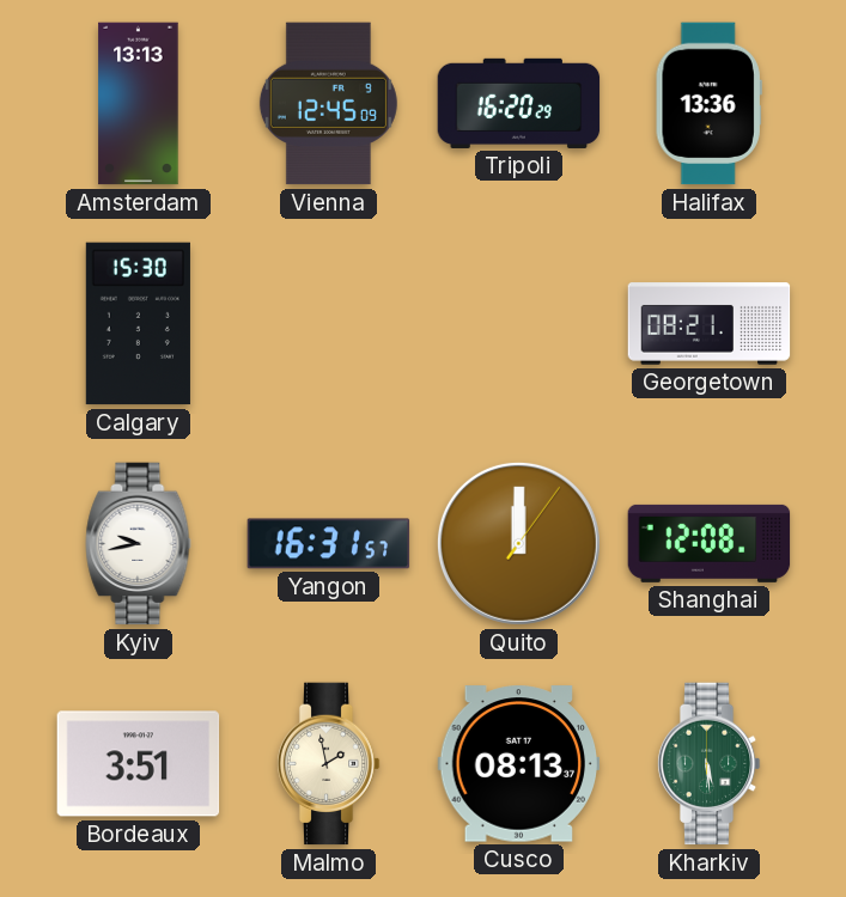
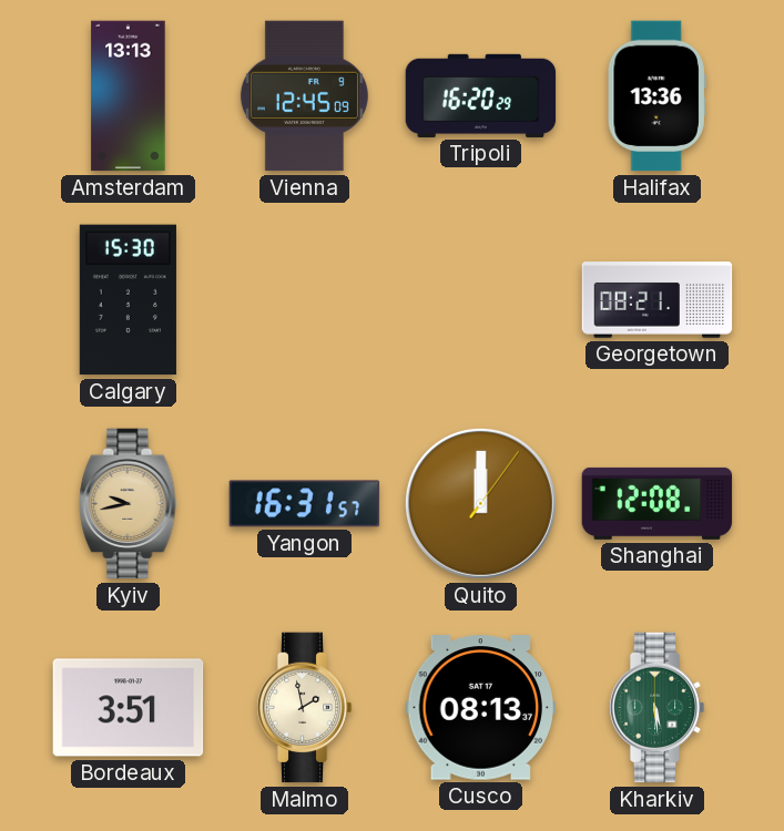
Kyiv dial: white -> champagne (129, 504)
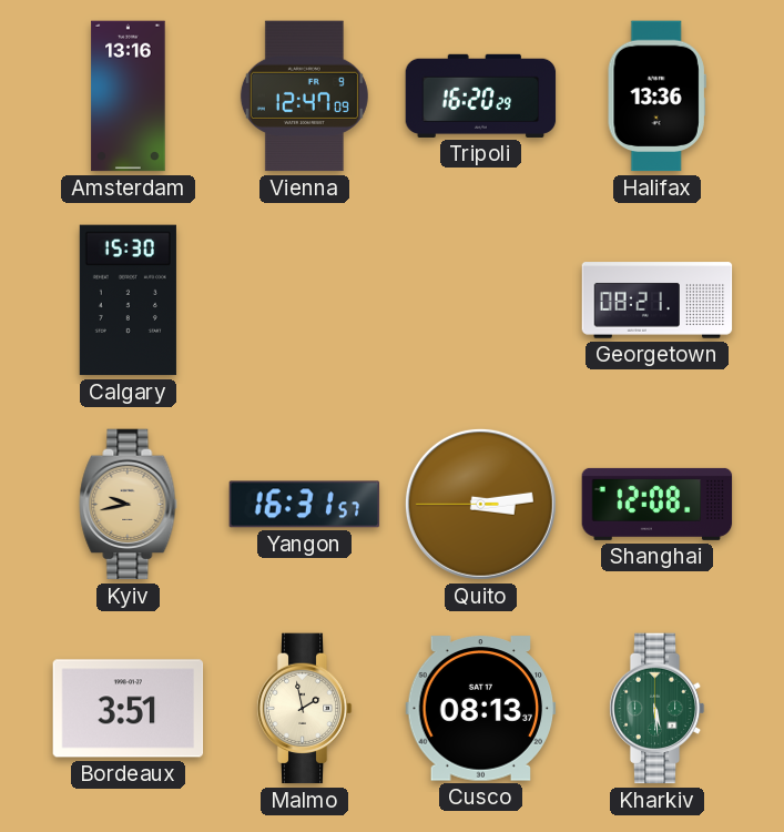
Amsterdam: 13:13 -> 13:16 (129, 97)
Vienna: 12:45 -> 12:47 (304, 97)
Quito: 12:00 -> 3:13 (480, 504)
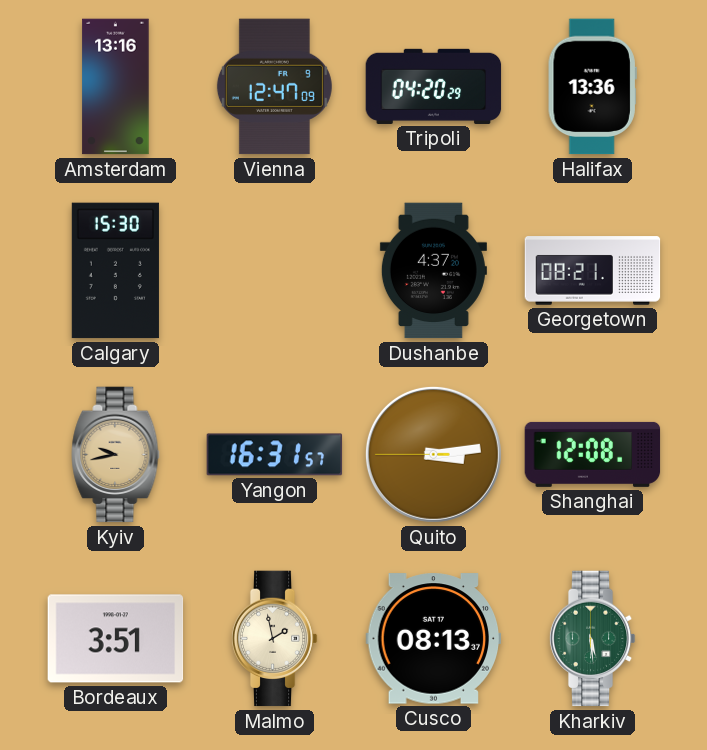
Tripoli: 16:20 -> 04:20 (434, 86)
Dushanbe: none -> 4:37 (433, 271)
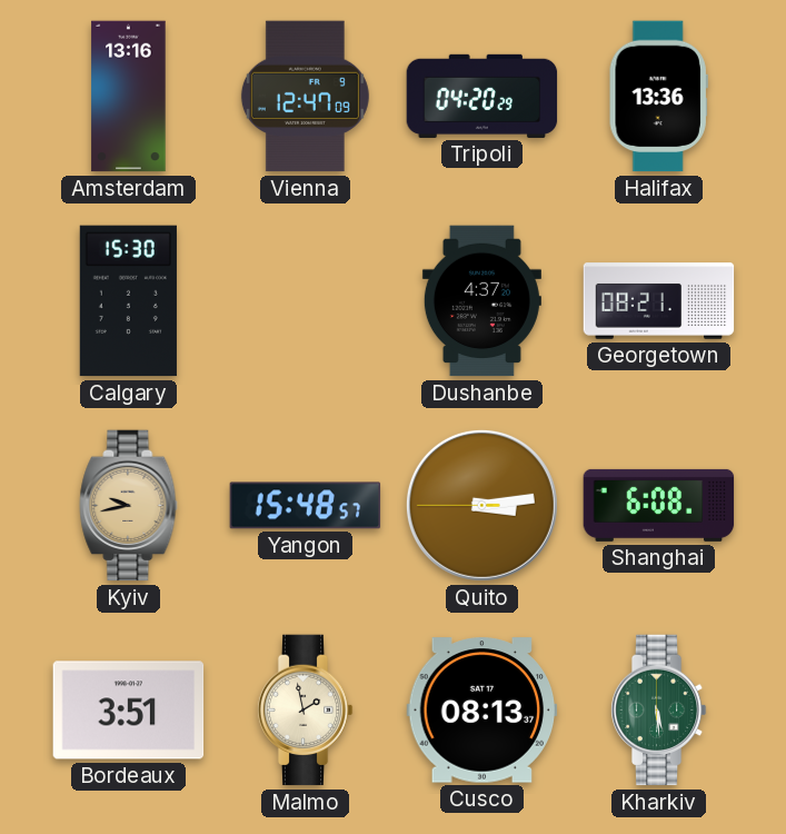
Yangon: 16:31 -> 15:48 (306, 506)
Shanghai: 12:08 -> 6:08 (659, 505)
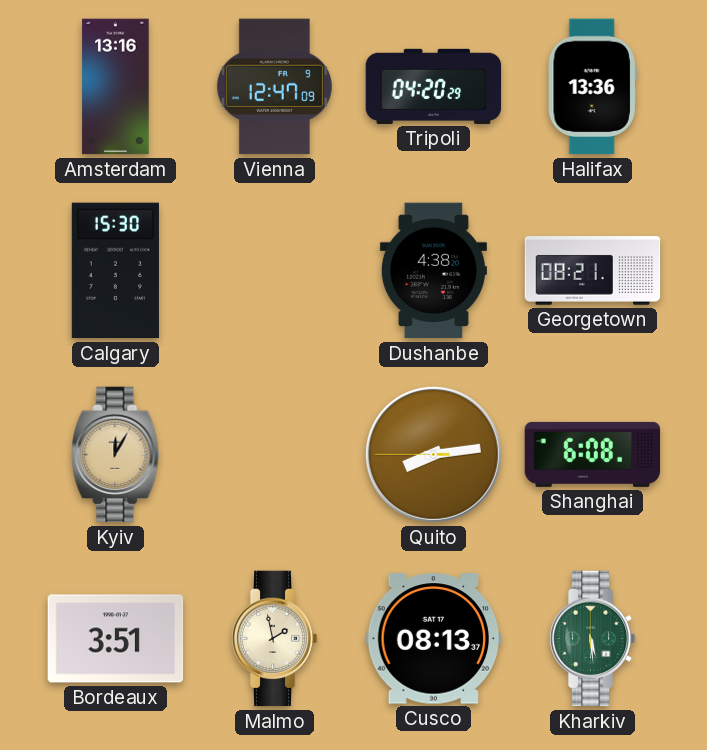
Dushanbe: 4:37 -> 4:38 (433, 271)
Kyiv: 9:43 -> 12:05 (116, 455)
Yangon: 15:48 -> none (306, 506)
Quito: 3:13 -> 8:13 (433, 454)
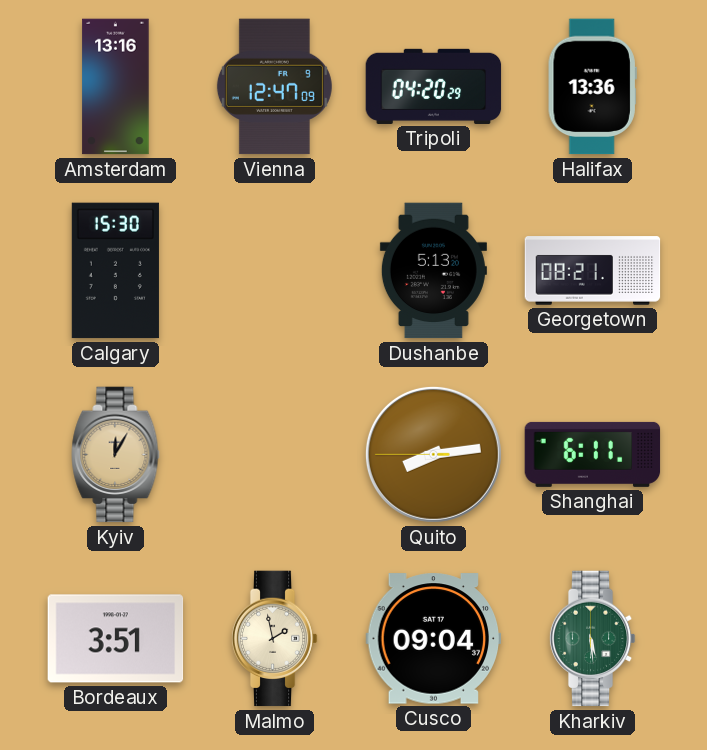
Dushanbe: 4:38 -> 5:13 (433, 271)
Shanghai: 6:08 -> 6:11 (593, 454)
Cusco: 08:13 -> 09:04 (434, 639)
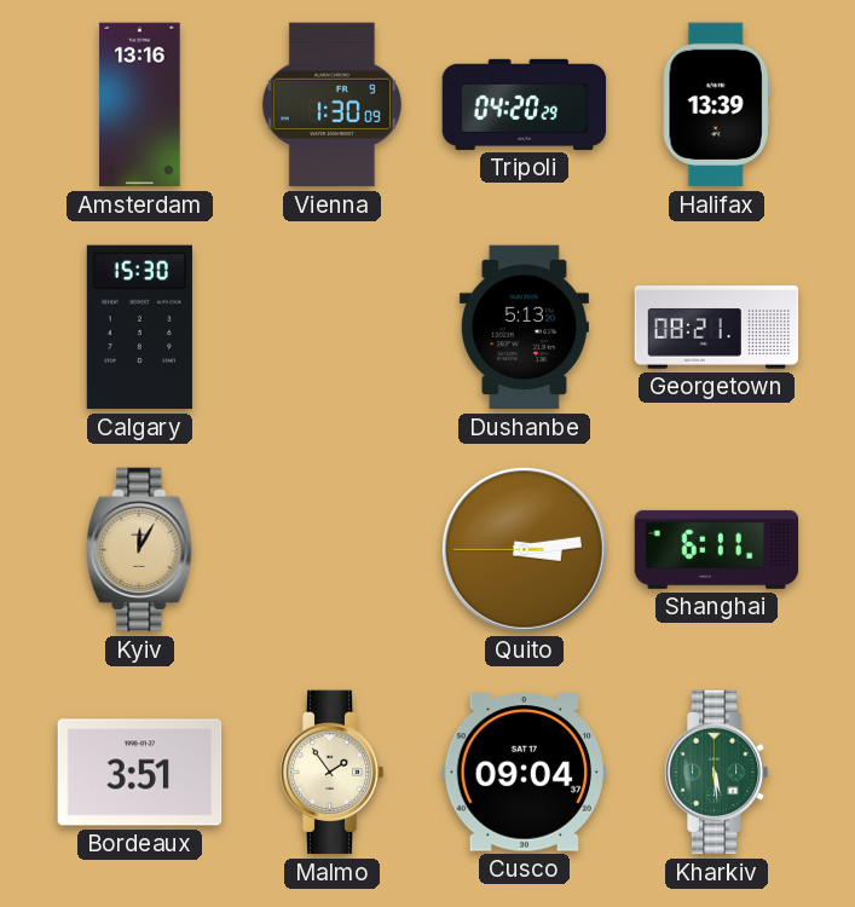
Vienna: 12:47 -> 1:30 (331, 105)
Halifax: 13:36 -> 13:39 (716, 105)
Quito: 8:13 -> 3:13 (524, 549)
Malmo: 1:58 -> 1:54 (331, 773)
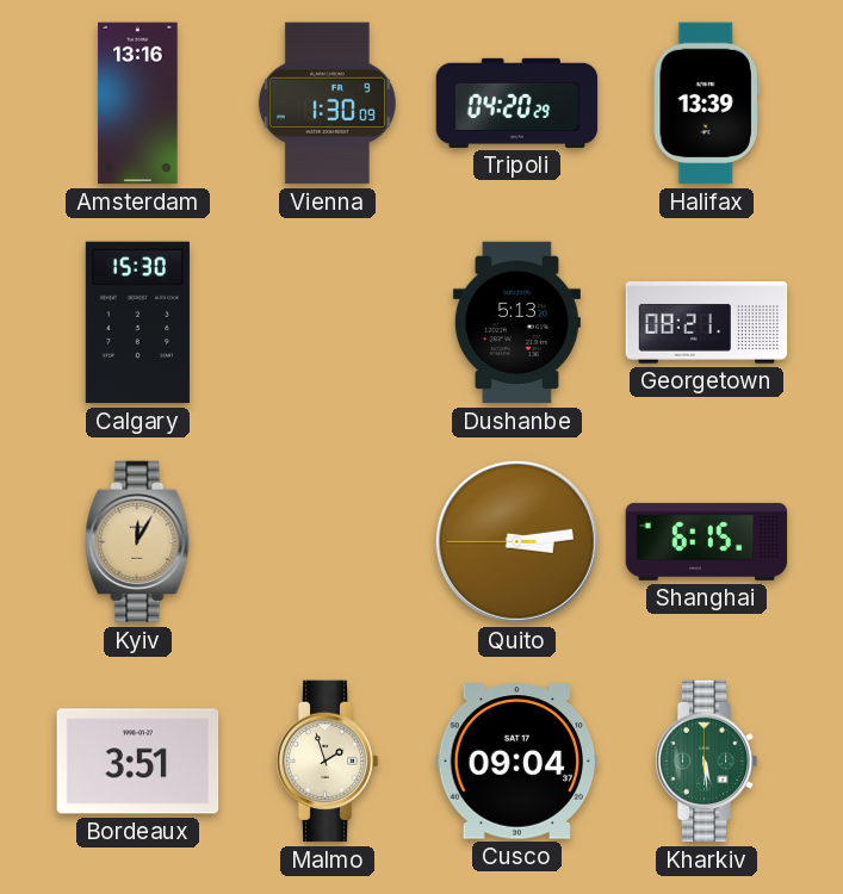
Shanghai: 6:11 -> 6:15 (707, 541)
Malmo: 1:54 -> 1:57 (327, 762)
